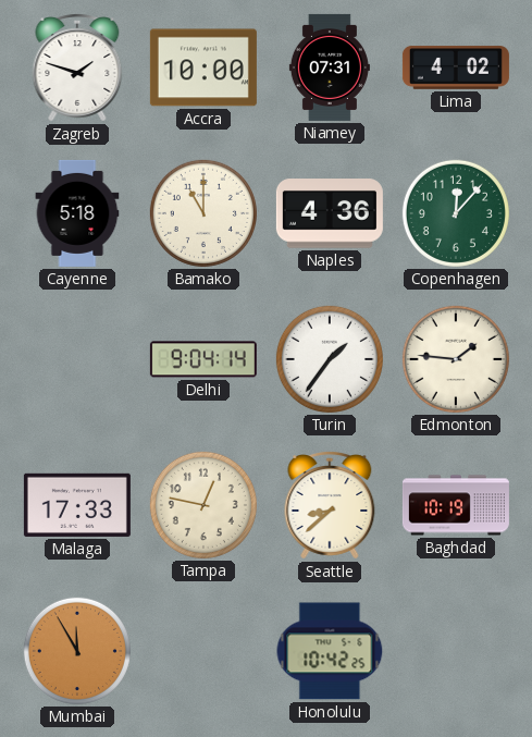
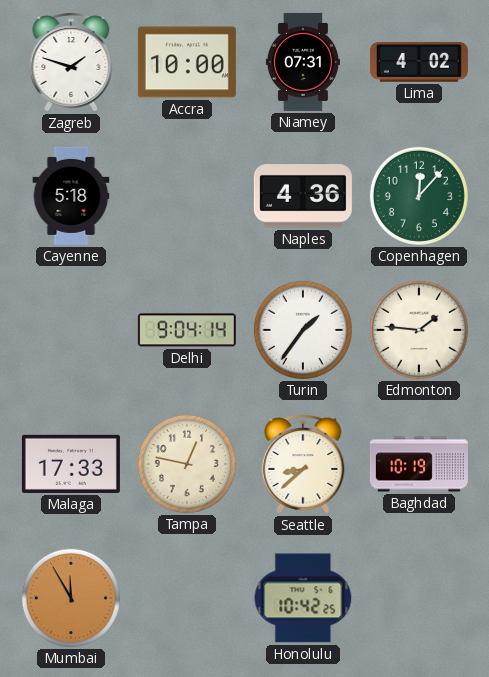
Bamako: 11:00 -> none (203, 213)
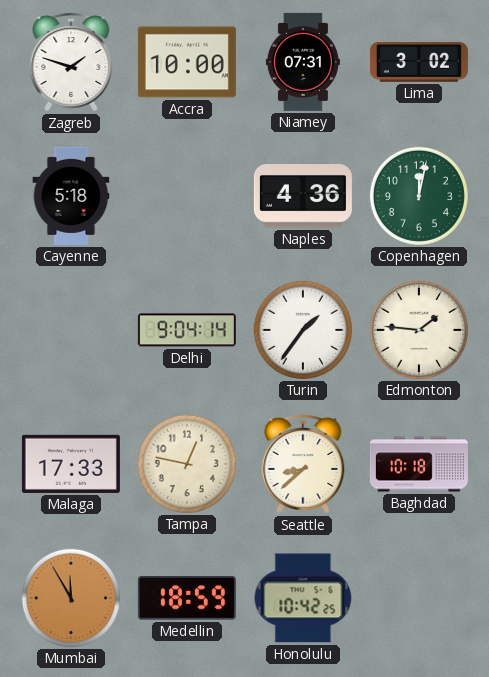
Lima: 4:02 -> 3:02 (419, 62)
Copenhagen: 12:07 -> 12:02 (419, 196)
Baghdad: 10:19 -> 10:18 (419, 464)
Medellin: none -> 18:59 (187, 599)
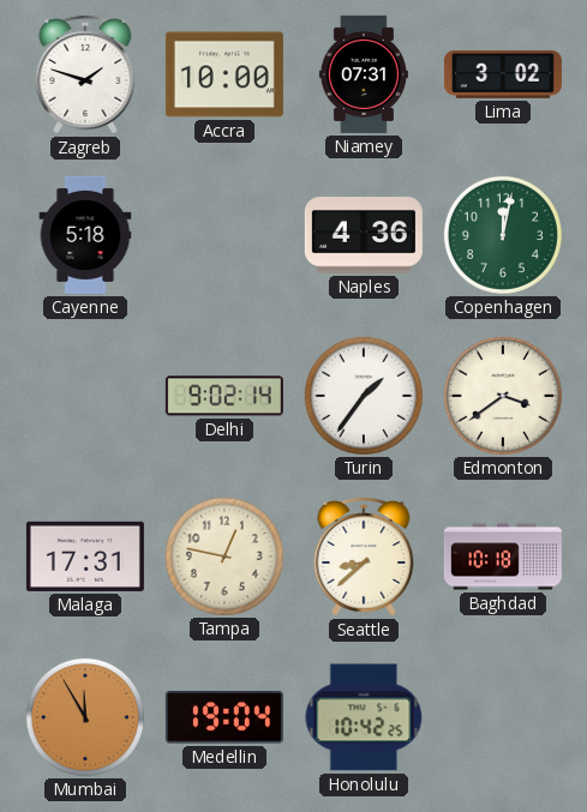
Delhi: 9:04 -> 9:02 (224, 396)
Edmonton: 1:46 -> 3:39 (503, 396)
Malaga: 17:33 -> 17:31 (85, 557)
Medellin: 18:59 -> 19:04 (224, 718)
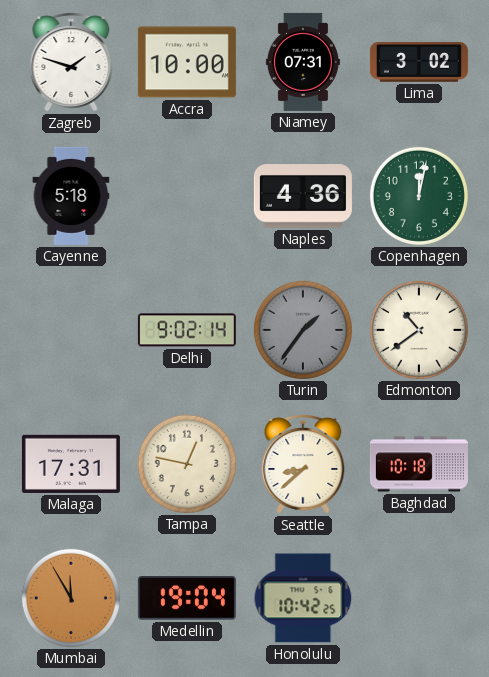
Turin dial: white -> grey (303, 330)
Edmonton: 3:39 -> 10:39 (419, 330)
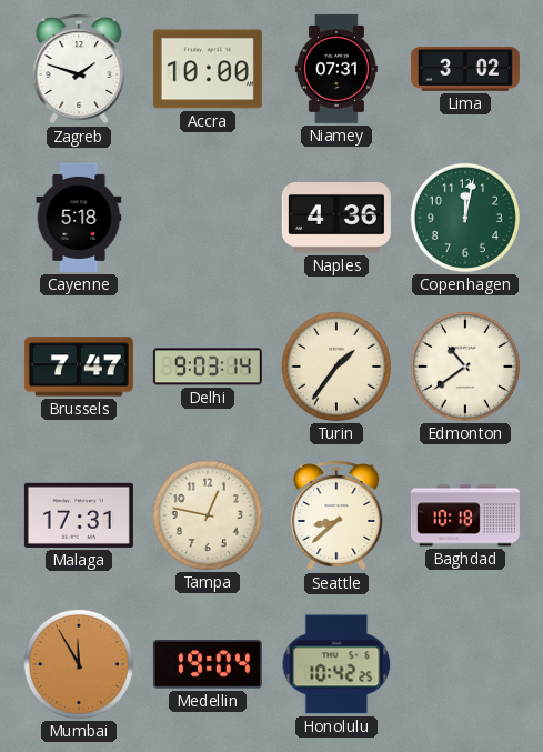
Brussels: none -> 7:47 (79, 367)
Delhi: 9:02 -> 9:03 (208, 367)
Turin dial: grey -> cream (336, 367)
